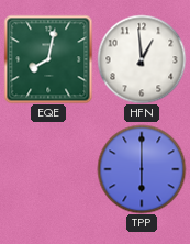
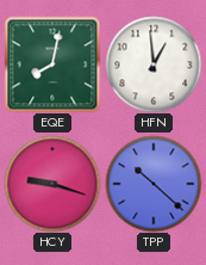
HCY: none -> 9:18 (52, 184)
TPP: 6:00 -> 10:22 (154, 184)
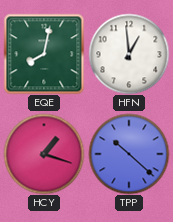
HCY: 9:18 -> 1:18 (44, 154)
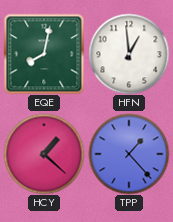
HCY: 1:18 -> 1:22 (44, 154)
TPP: 10:22 -> 1:23 (129, 154)
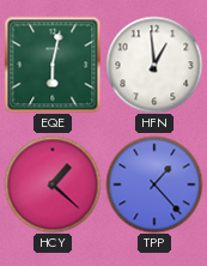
EQE: 8:02 -> 6:02 (53, 65)
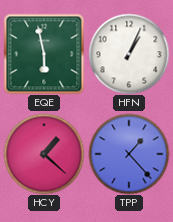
EQE: 6:02 -> 5:58 (44, 54)
HFN: 12:59 -> 1:04 (129, 54)
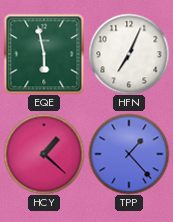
HFN: 1:04 -> 7:04 (129, 54)
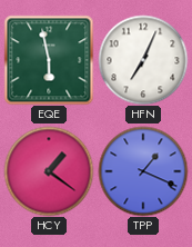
HCY: 1:22 -> 1:21 (49, 171)
TPP: 1:23 -> 1:19 (143, 171)
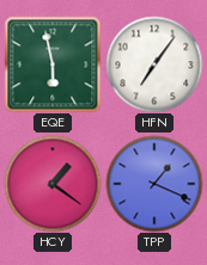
HFN: 7:04 -> 7:06 (154, 64)
